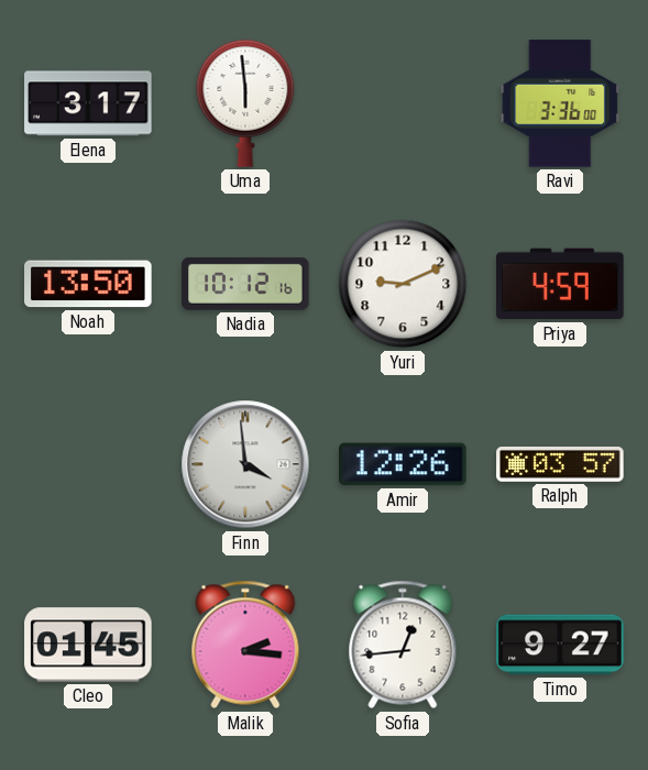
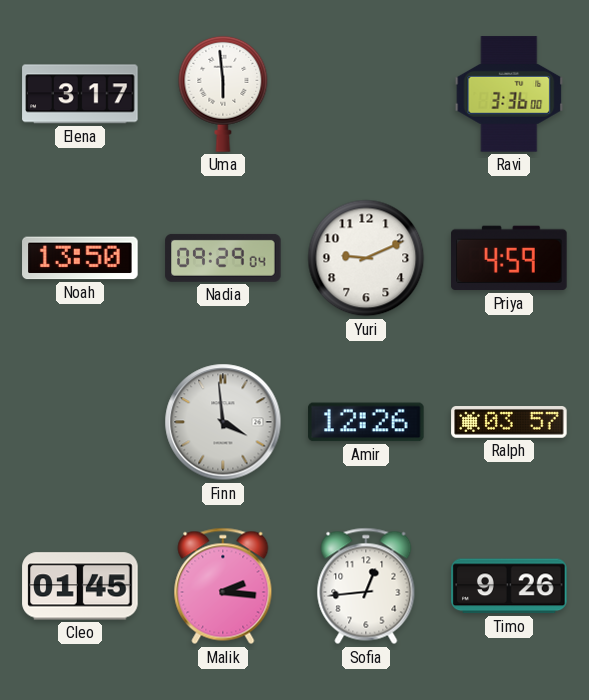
Nadia: 10:12 -> 09:29 (223, 258)
Timo: 9:27 -> 9:26 (509, 586)
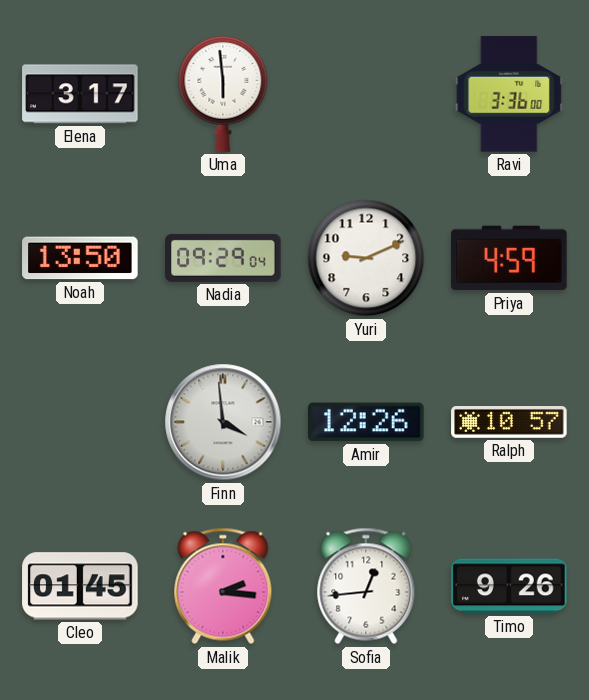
Ralph: 03:57 -> 10:57 (509, 423)
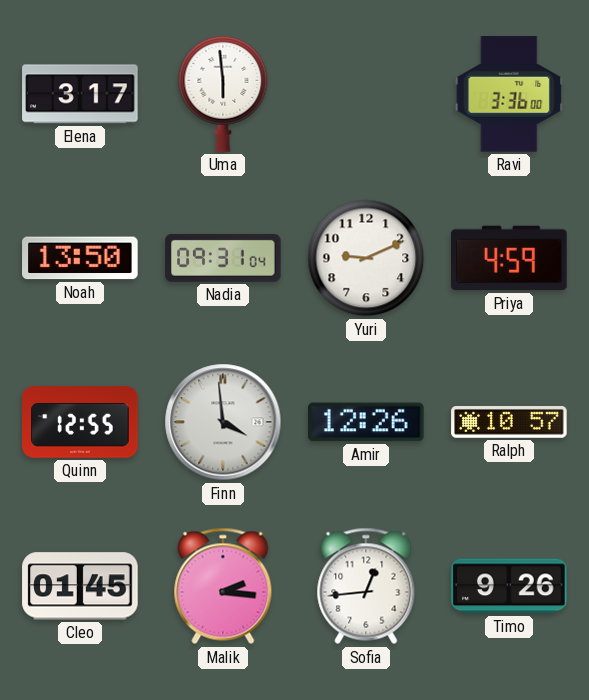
Nadia: 09:29 -> 09:31 (223, 258)
Quinn: none -> 12:55 (80, 422)
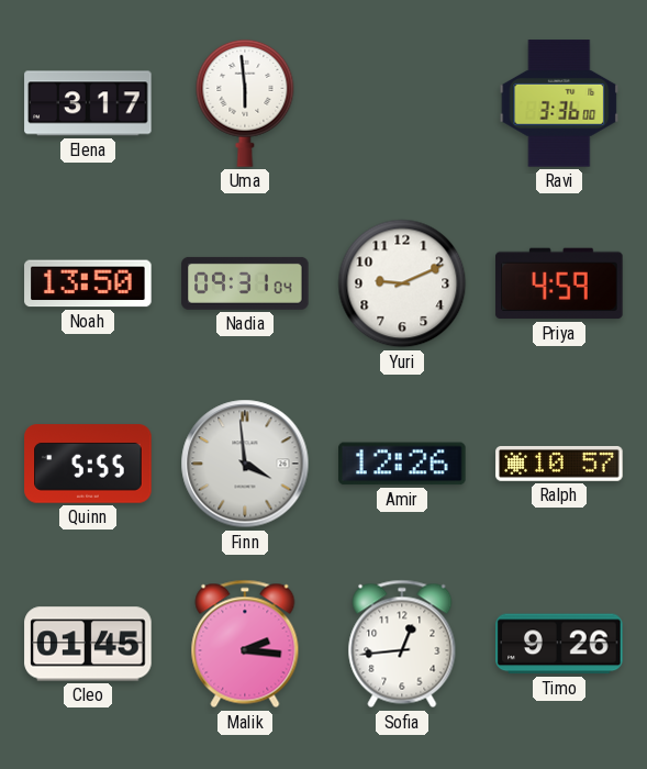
Quinn: 12:55 -> 5:55 (88, 464)
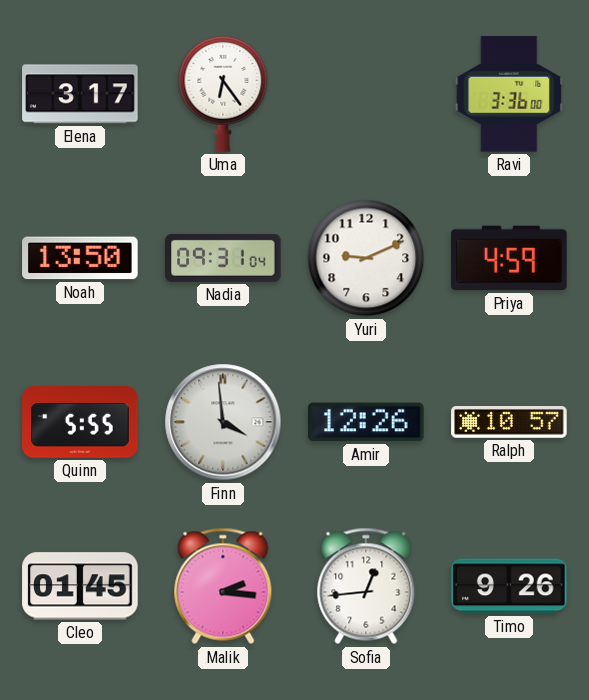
Uma: 5:59 -> 6:24 (223, 94)
